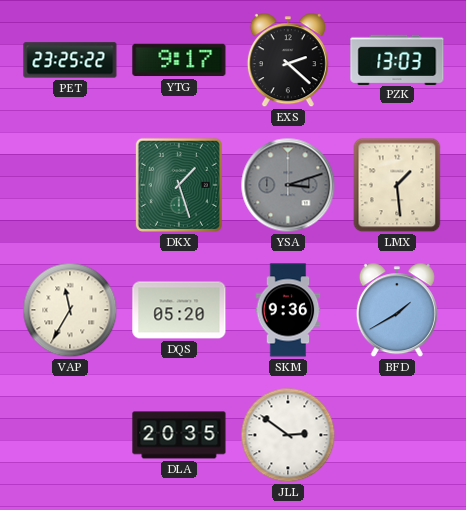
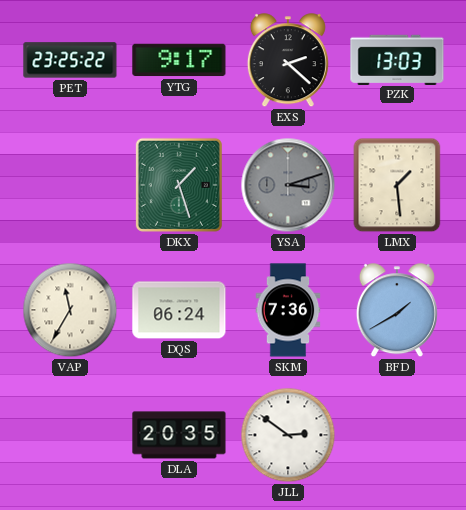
DQS: 05:20 -> 06:24 (179, 310)
SKM: 9:36 -> 7:36 (288, 310)
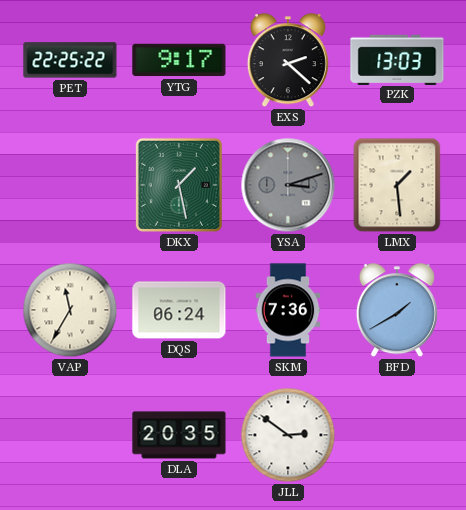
PET: 23:25 -> 22:25 (70, 60)
DKX: 1:27 -> 1:28 (179, 185)
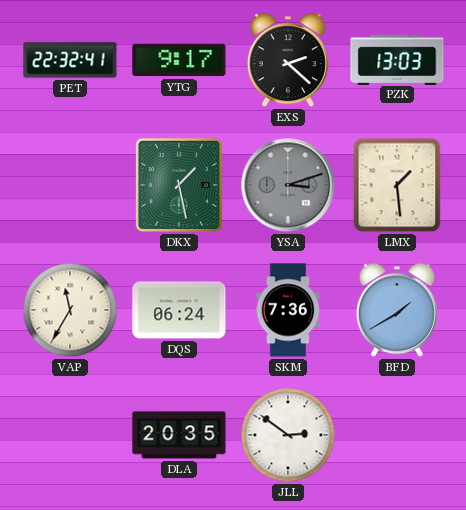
PET: 22:25 -> 22:32 (70, 60)
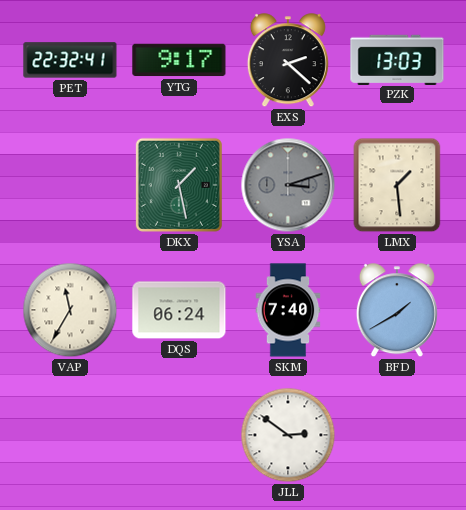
SKM: 7:36 -> 7:40 (288, 310)
DLA: 20:35 -> none (179, 435)
